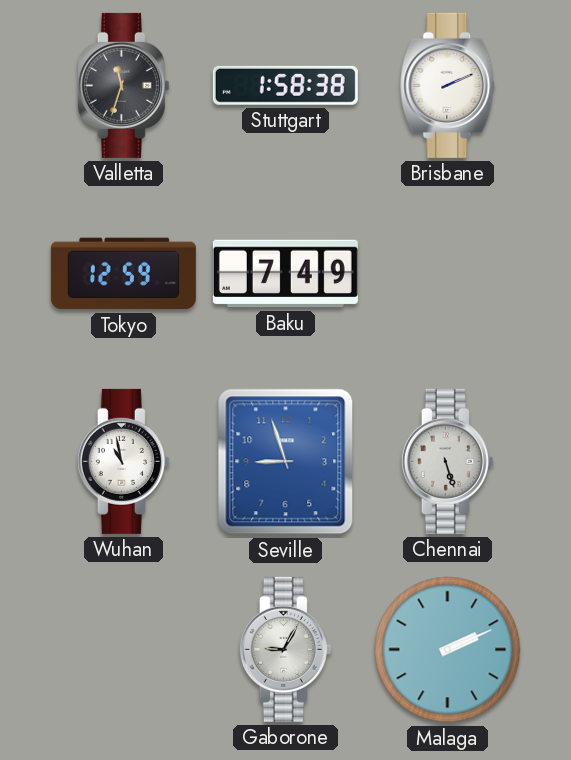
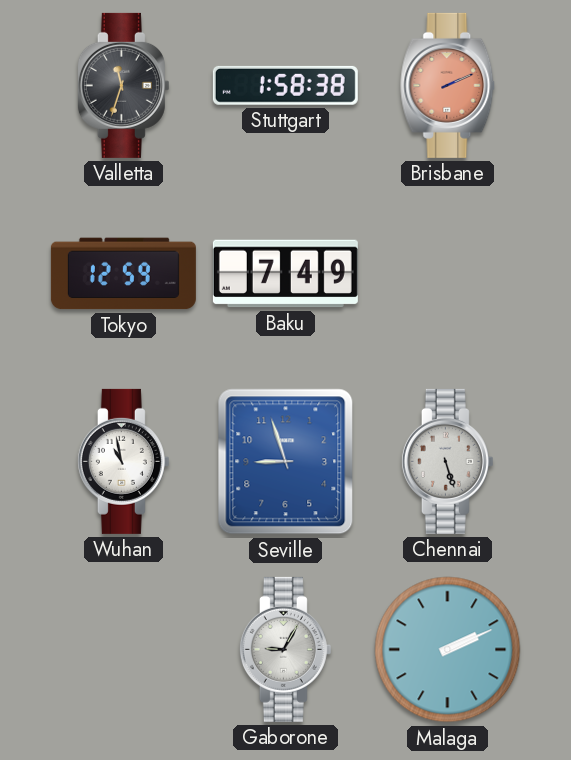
Brisbane dial: white -> salmon (448, 85)
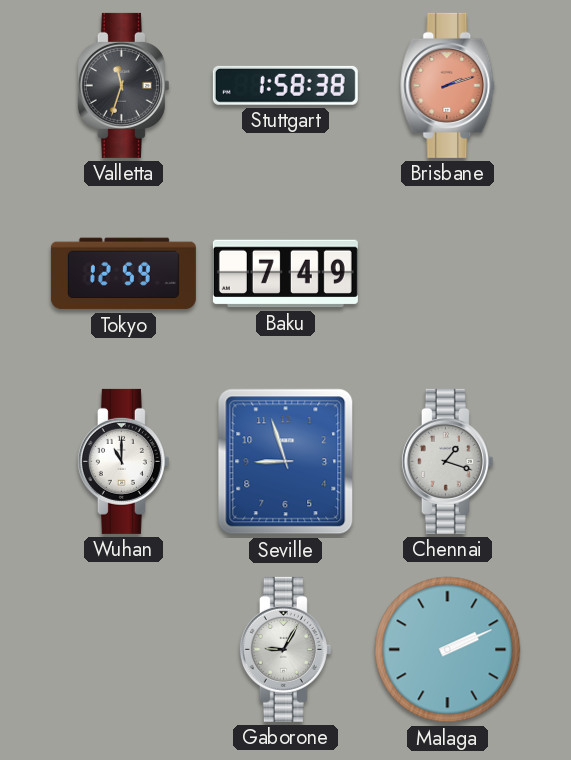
Brisbane: 2:11 -> 2:12 (448, 85)
Wuhan: 10:58 -> 11:00 (123, 461)
Chennai: 5:27 -> 1:18 (447, 461)
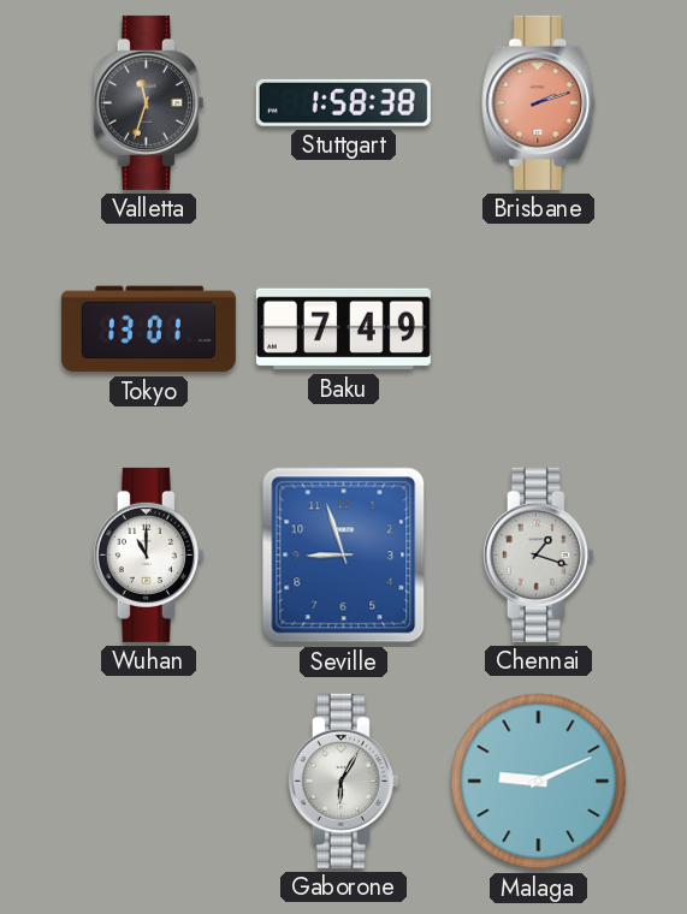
Tokyo: 12:59 -> 13:01 (148, 330)
Gaborone: 9:05 -> 6:05 (343, 781)
Malaga: 2:11 -> 9:11 (539, 782)
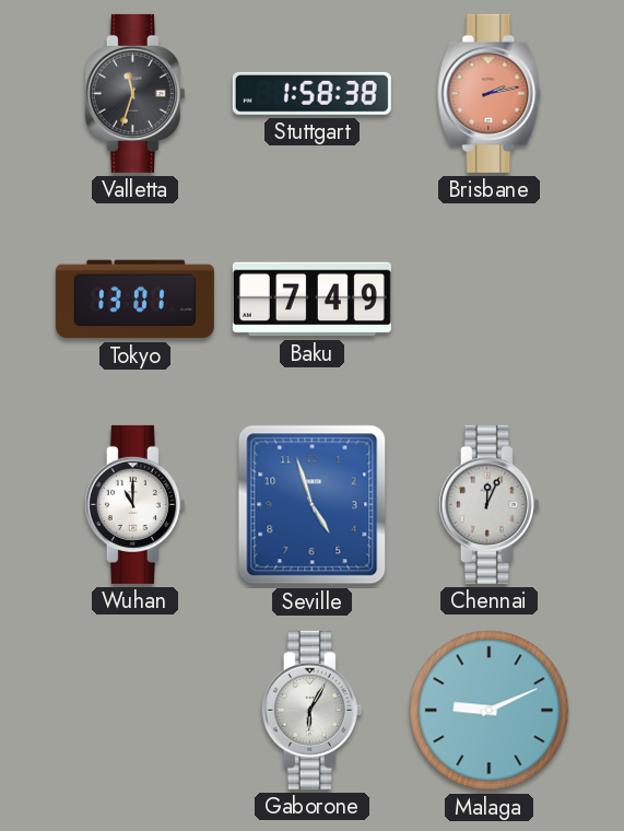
Brisbane: 2:12 -> 2:13 (490, 93)
Seville: 8:57 -> 4:57 (313, 505)
Chennai: 1:18 -> 12:04 (488, 504)
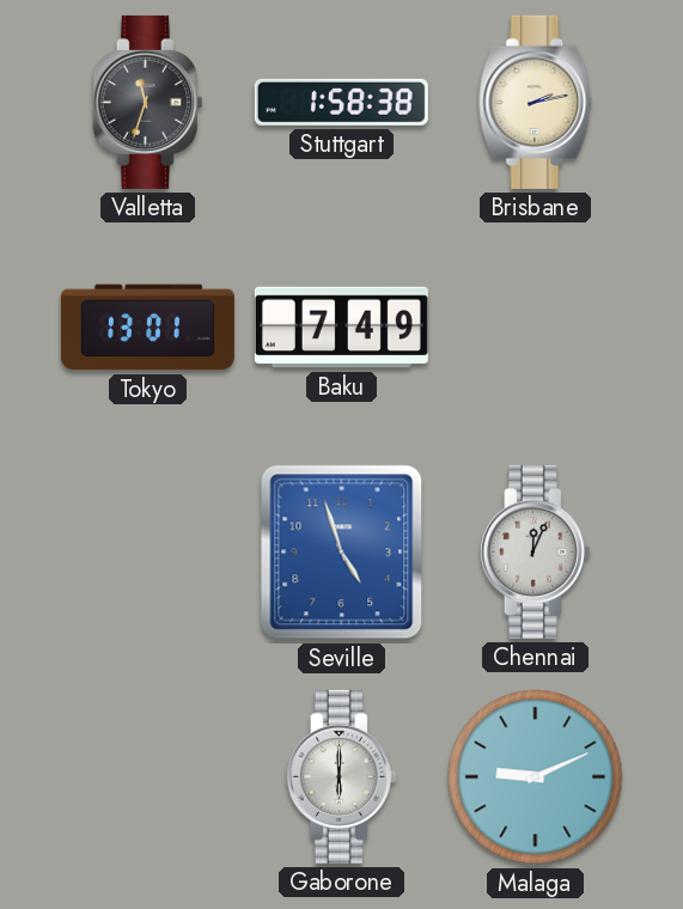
Brisbane dial: salmon -> cream (536, 102)
Wuhan: 11:00 -> none (134, 504)
Gaborone: 6:05 -> 6:00 (341, 776)
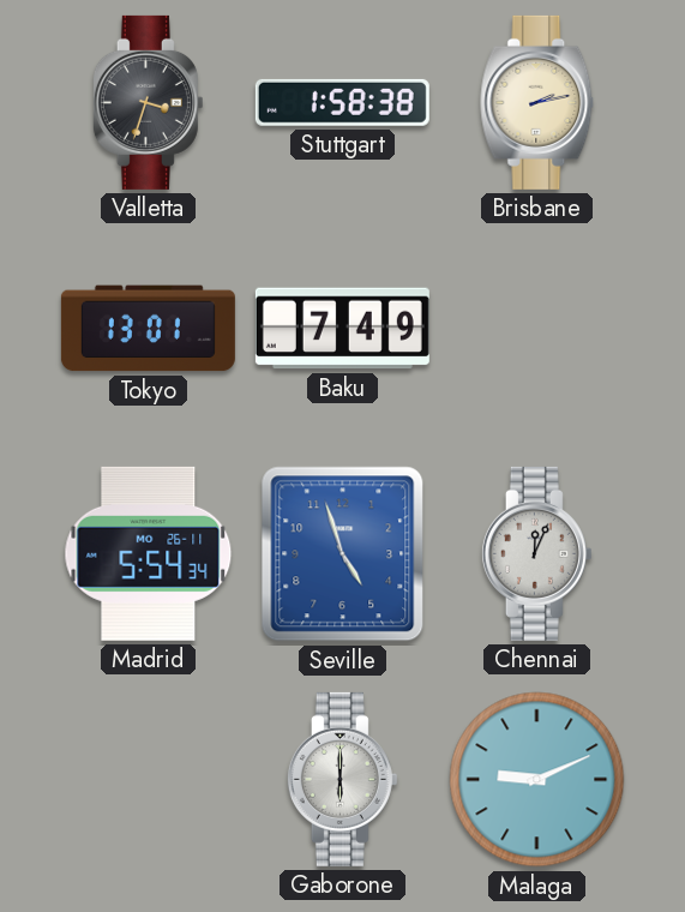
Valletta: 11:33 -> 3:33 (148, 102)
Madrid: none -> 5:54 (149, 553)
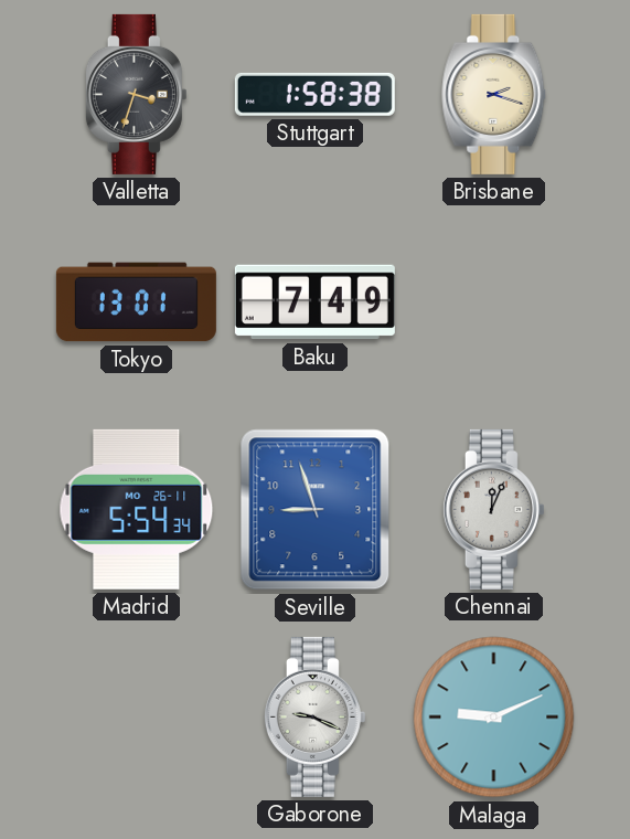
Brisbane: 2:13 -> 2:18 (494, 94)
Seville: 4:57 -> 8:57 (316, 510)
Gaborone: 6:00 -> 9:19 (314, 716)
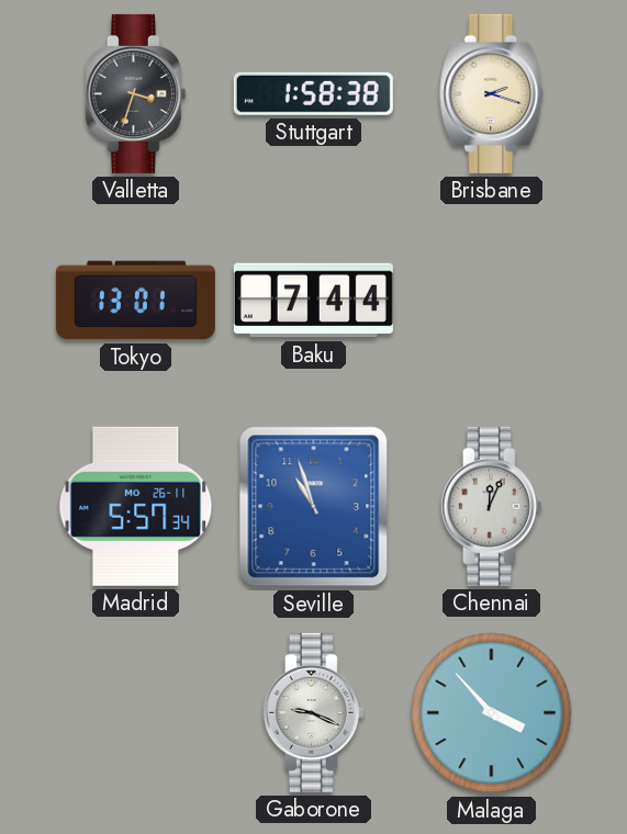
Baku: 7:49 -> 7:44 (313, 301)
Madrid: 5:54 -> 5:57 (136, 506)
Seville: 8:57 -> 10:57 (314, 507)
Malaga: 9:11 -> 3:53 (492, 713)
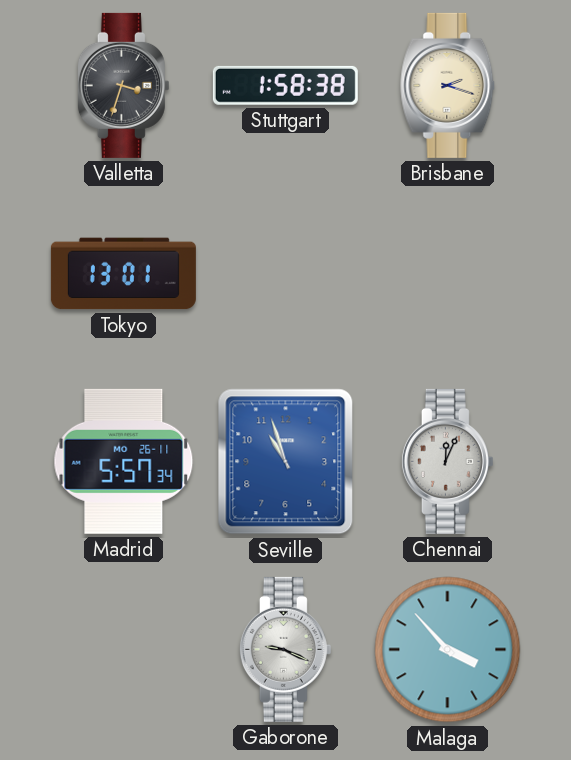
Baku: 7:44 -> none (313, 301)
